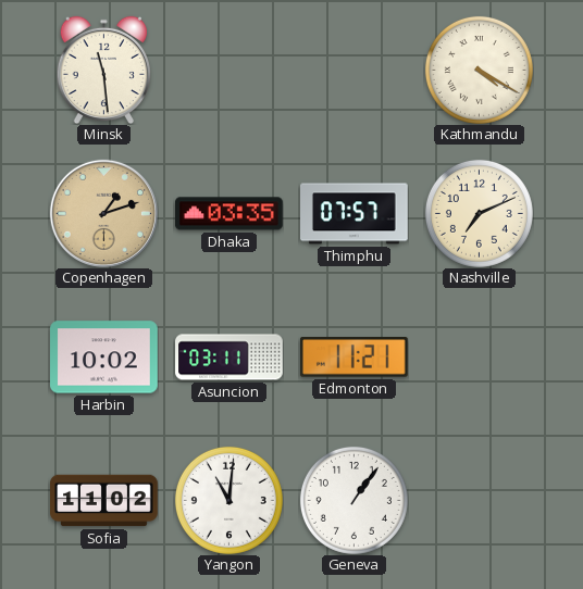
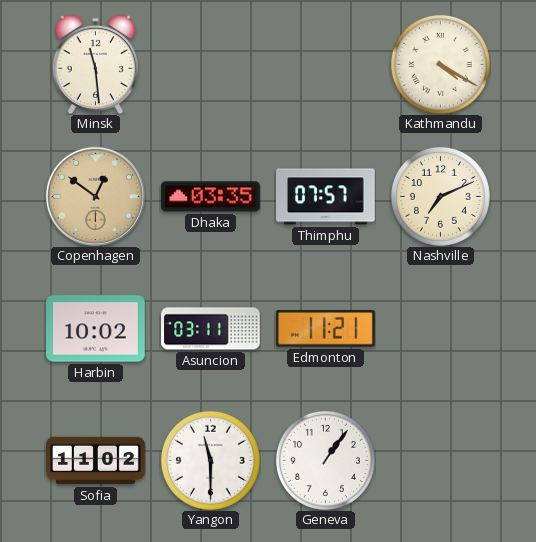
Copenhagen: 1:12 -> 12:51 (95, 196)
Yangon: 11:01 -> 11:30 (210, 460)
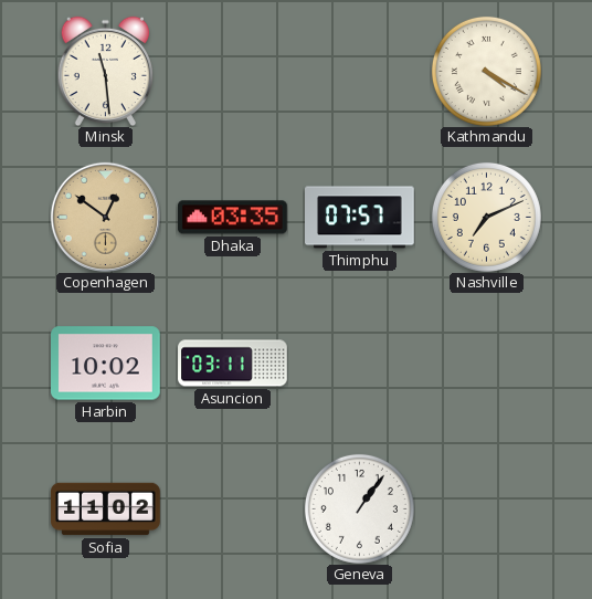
Edmonton: 11:21 -> none (325, 329)
Yangon: 11:30 -> none (210, 460)
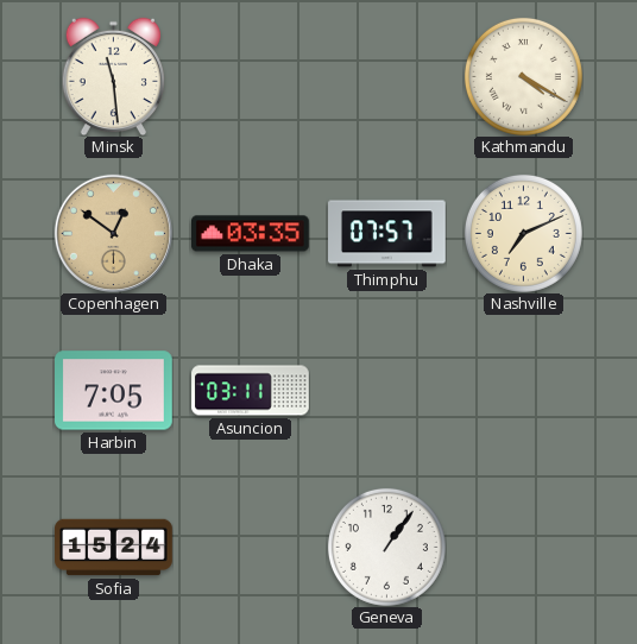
Harbin: 10:02 -> 7:05 (114, 391)
Sofia: 11:02 -> 15:24 (114, 548)
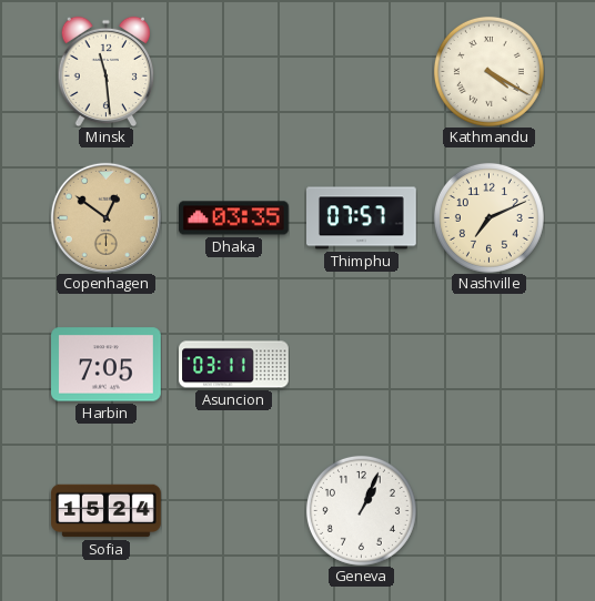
Geneva: 1:06 -> 1:04 (361, 510)
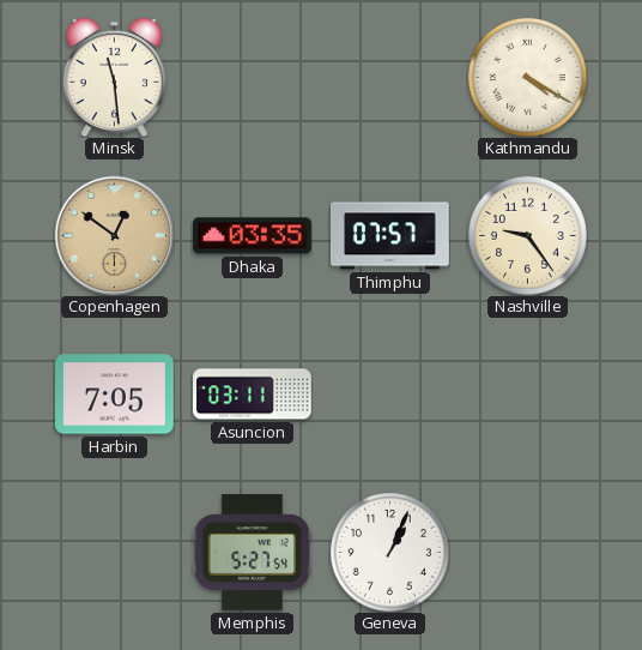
Nashville: 7:11 -> 9:24 (527, 235)
Sofia: 15:24 -> none (107, 511)
Memphis: none -> 5:27 (252, 553)
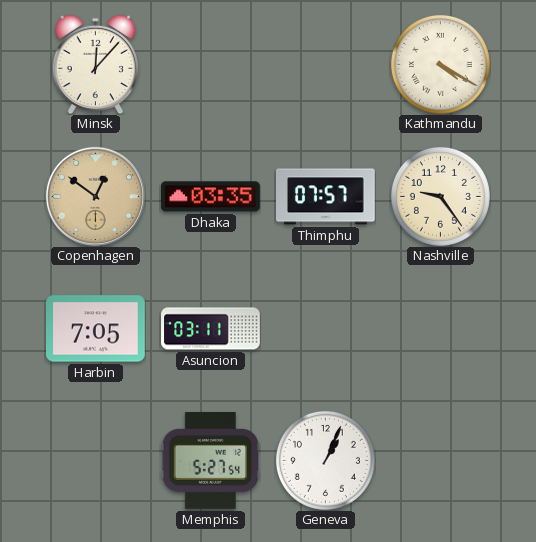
Minsk: 11:29 -> 12:07 (95, 64)
